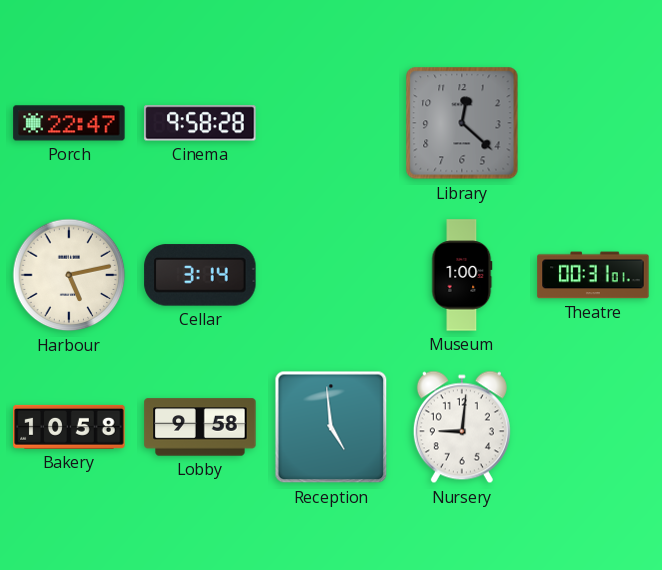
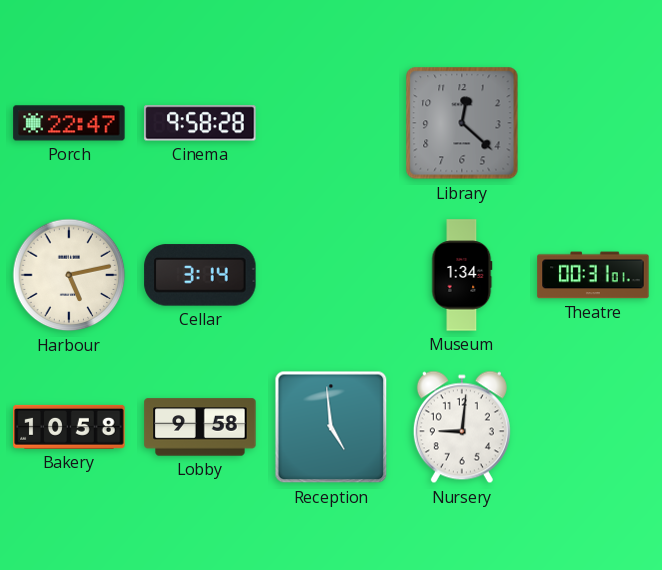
Museum: 1:00 -> 1:34 (462, 275)
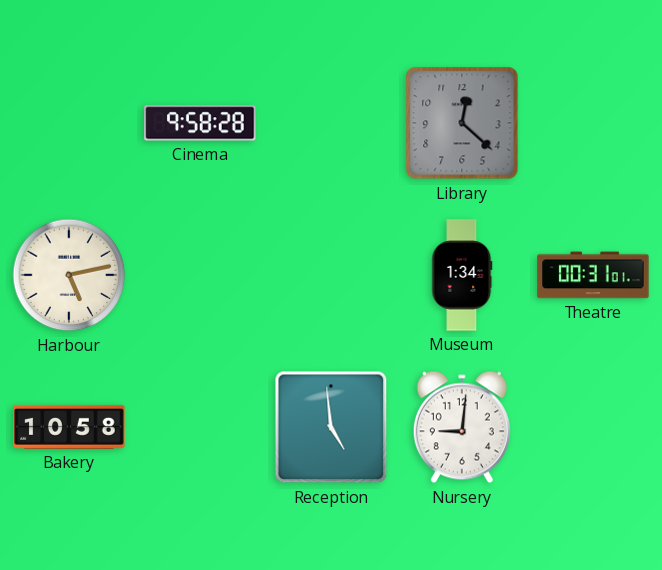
Porch: 22:47 -> none (69, 123)
Cellar: 3:14 -> none (200, 275)
Lobby: 9:58 -> none (200, 427)
